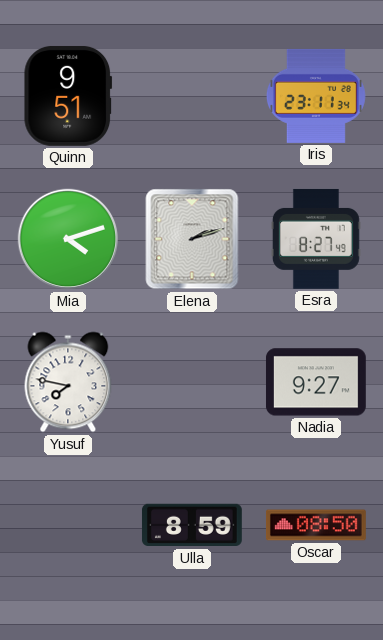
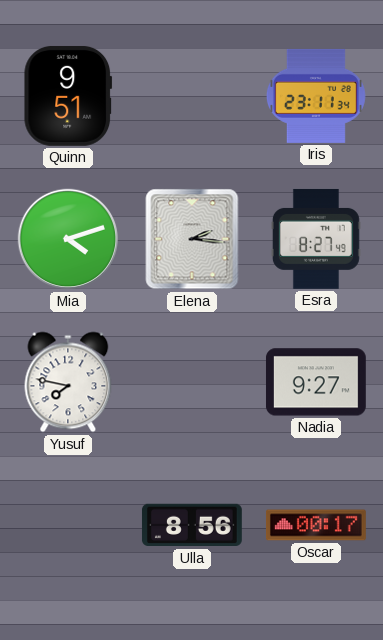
Elena: 2:12 -> 2:16 (192, 239)
Ulla: 8:59 -> 8:56 (192, 525)
Oscar: 08:50 -> 00:17 (316, 525)
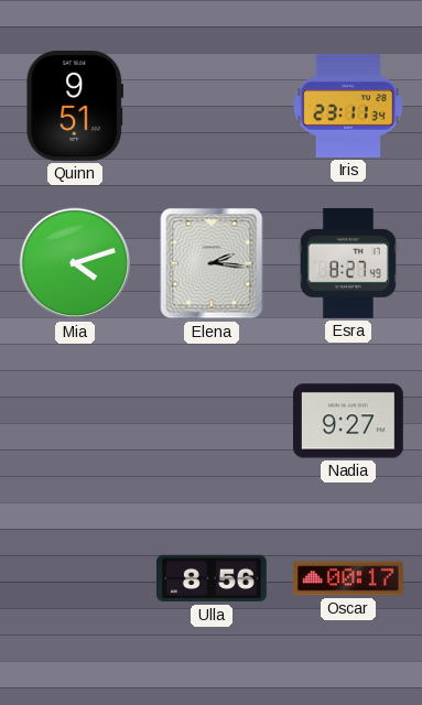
Yusuf: 7:47 -> none (68, 382)
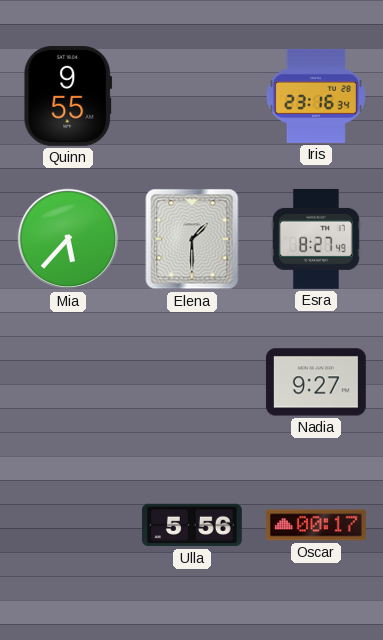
Quinn: 9:51 -> 9:55 (68, 96)
Iris: 23:11 -> 23:16 (316, 96)
Mia: 4:12 -> 5:37 (68, 239)
Elena: 2:16 -> 1:30 (192, 239)
Ulla: 8:56 -> 5:56 (192, 525)
